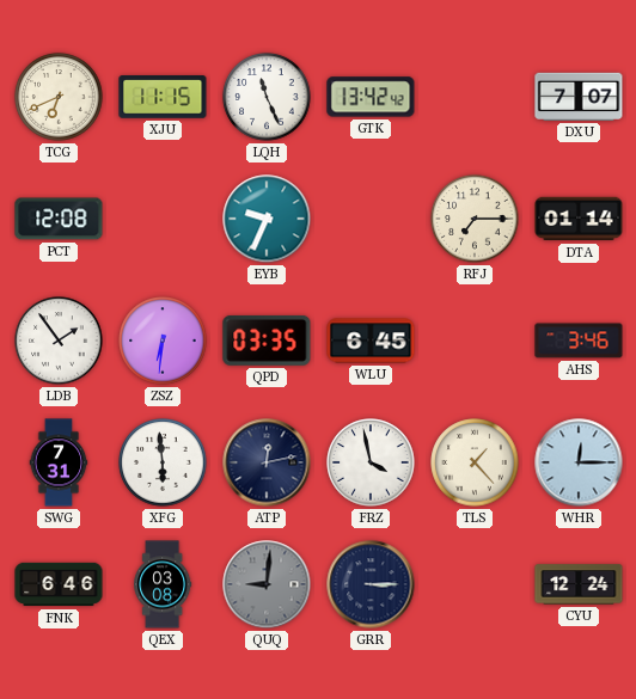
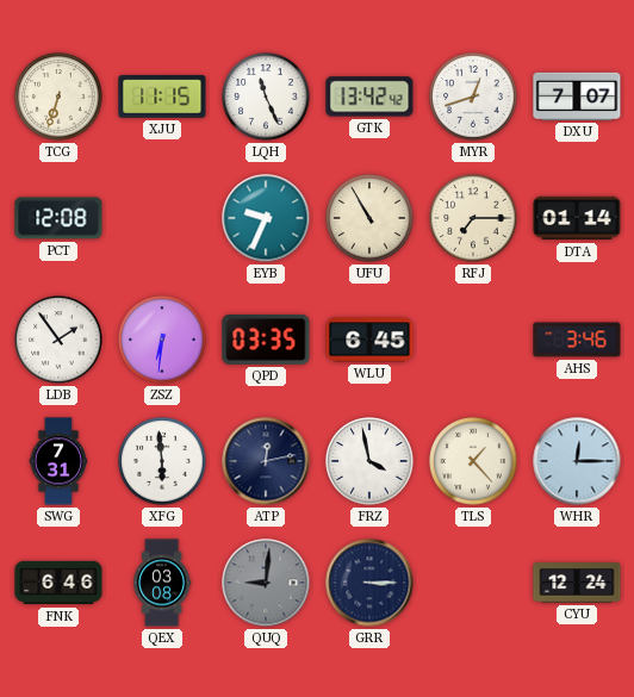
TCG: 6:41 -> 6:33 (58, 97)
MYR: none -> 12:42 (473, 97)
UFU: none -> 10:55 (369, 218)
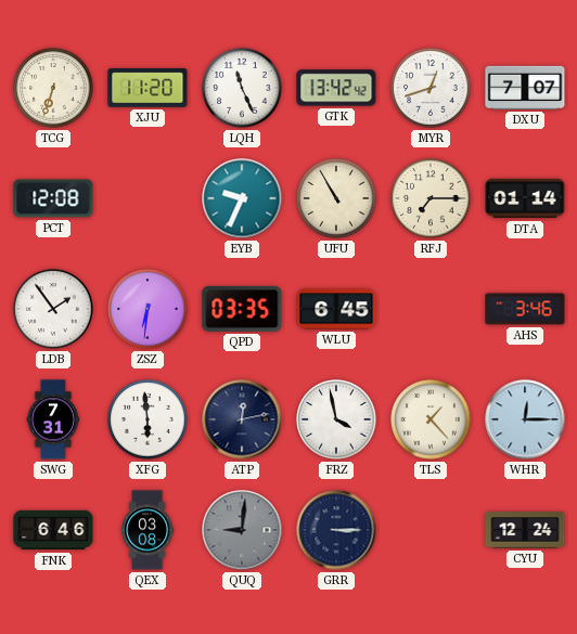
XJU: 11:15 -> 11:20 (148, 88)
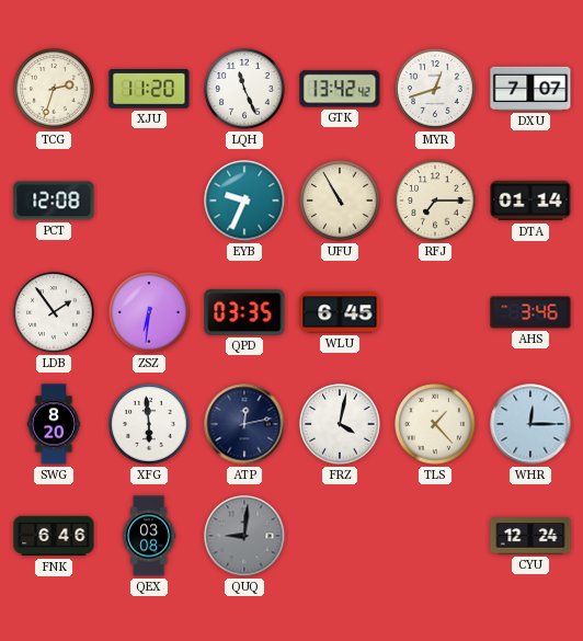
TCG: 6:33 -> 2:33 (54, 89)
SWG: 7:31 -> 8:20 (54, 424)
FRZ: 3:58 -> 4:02 (340, 424)
GRR: 3:15 -> none (336, 530)
